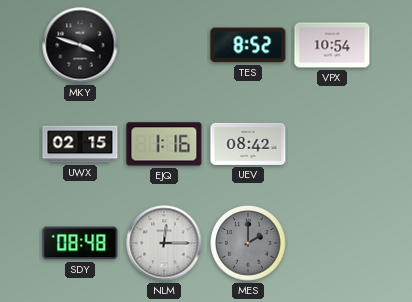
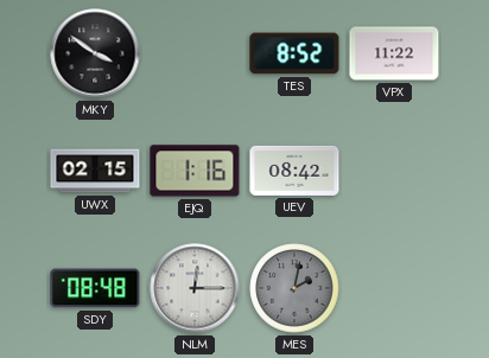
MKY: 3:48 -> 3:51 (95, 53)
VPX: 10:54 -> 11:22 (394, 53)
MES: 2:00 -> 2:02 (294, 288)
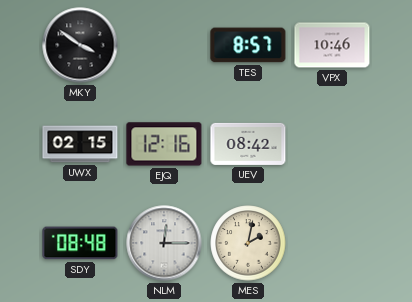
TES: 8:52 -> 8:57 (248, 45)
VPX: 11:22 -> 10:46 (332, 45)
EJQ: 1:16 -> 12:16 (164, 144)
MES dial: grey -> cream (248, 243)
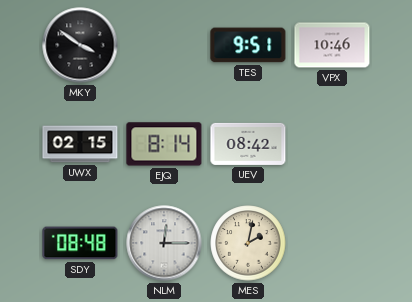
TES: 8:57 -> 9:51 (248, 45)
EJQ: 12:16 -> 8:14 (164, 144)
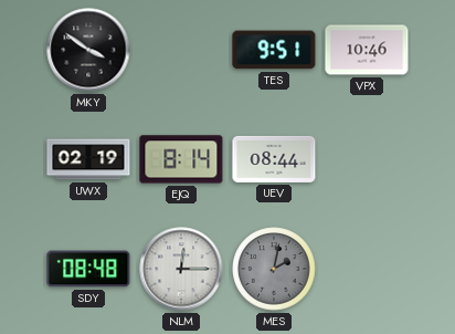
UWX: 02:15 -> 02:19 (88, 159)
UEV: 08:42 -> 08:44 (274, 159)
MES dial: cream -> grey (274, 269)
